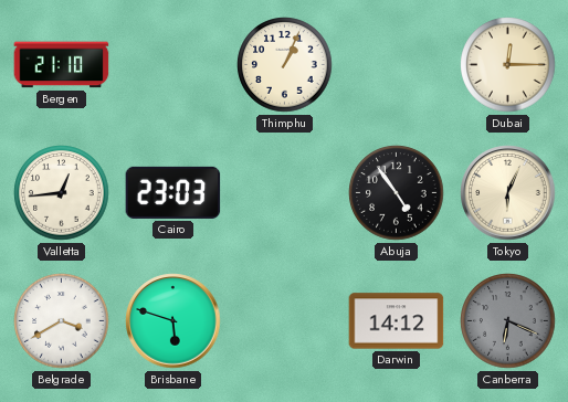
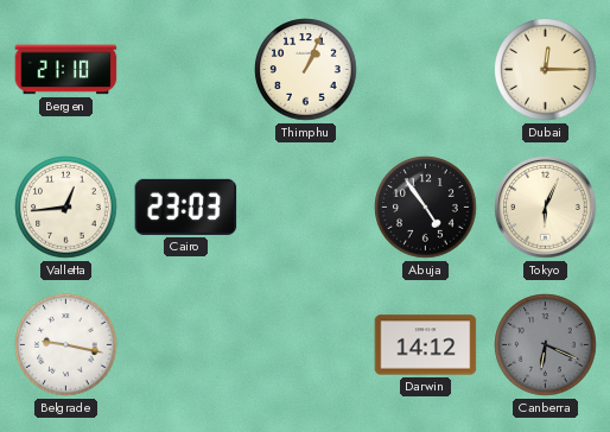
Belgrade: 3:40 -> 9:17 (66, 345)
Brisbane: 5:48 -> none (173, 321)
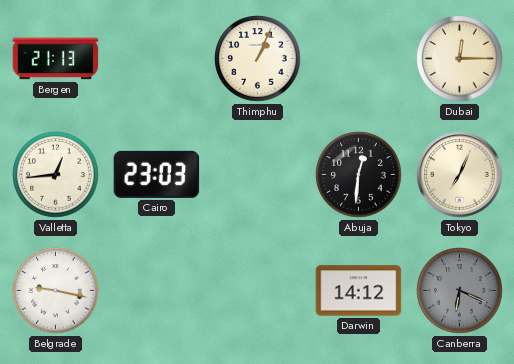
Bergen: 21:10 -> 21:13 (56, 59)
Abuja: 4:54 -> 12:31 (359, 175)
Tokyo: 6:04 -> 7:04 (460, 175)
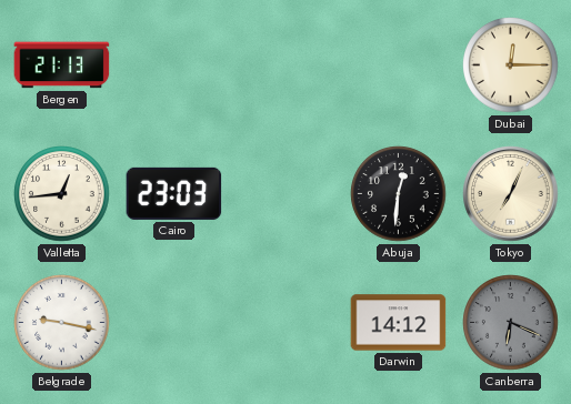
Thimphu: 1:04 -> none (258, 59)
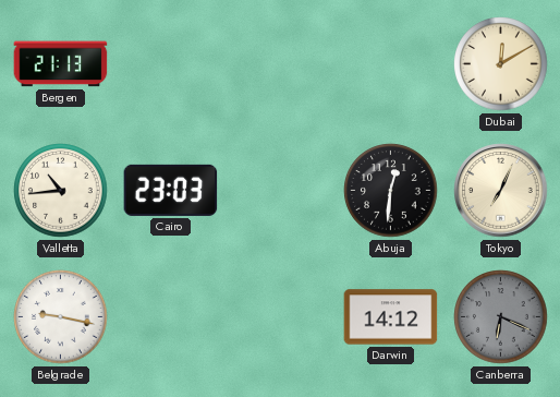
Dubai: 12:15 -> 12:10 (501, 64)
Valletta: 12:44 -> 10:44 (61, 191)
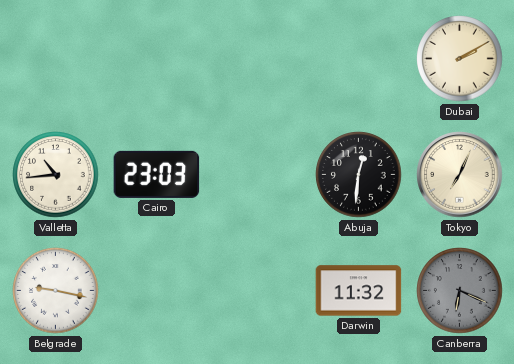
Bergen: 21:13 -> none (61, 64)
Dubai: 12:10 -> 2:10 (460, 59)
Darwin: 14:12 -> 11:32 (359, 291)
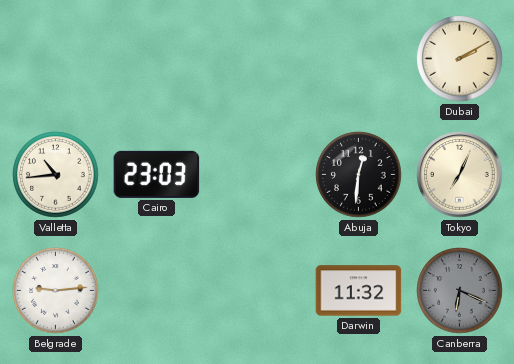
Belgrade: 9:17 -> 9:14 (56, 291)
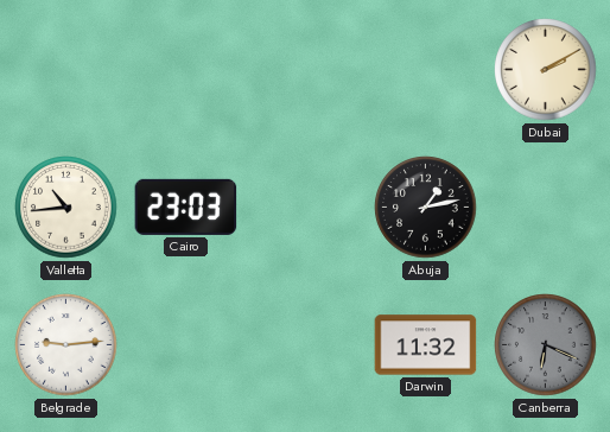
Abuja: 12:31 -> 1:13 (426, 208)
Tokyo: 7:04 -> none (460, 175)
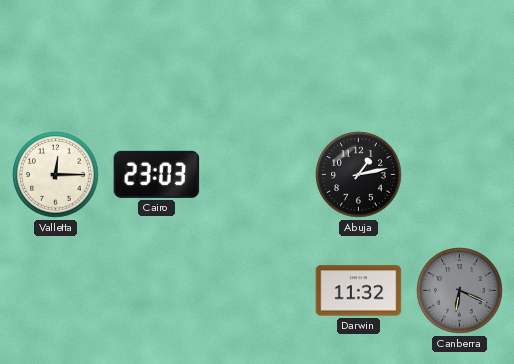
Dubai: 2:10 -> none (546, 70)
Valletta: 10:44 -> 12:15 (56, 175)
Belgrade: 9:14 -> none (66, 345)
